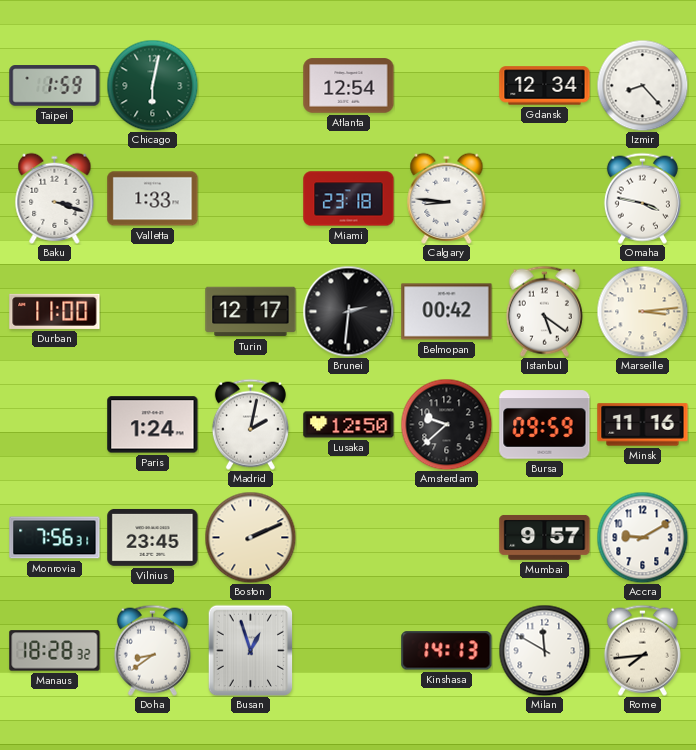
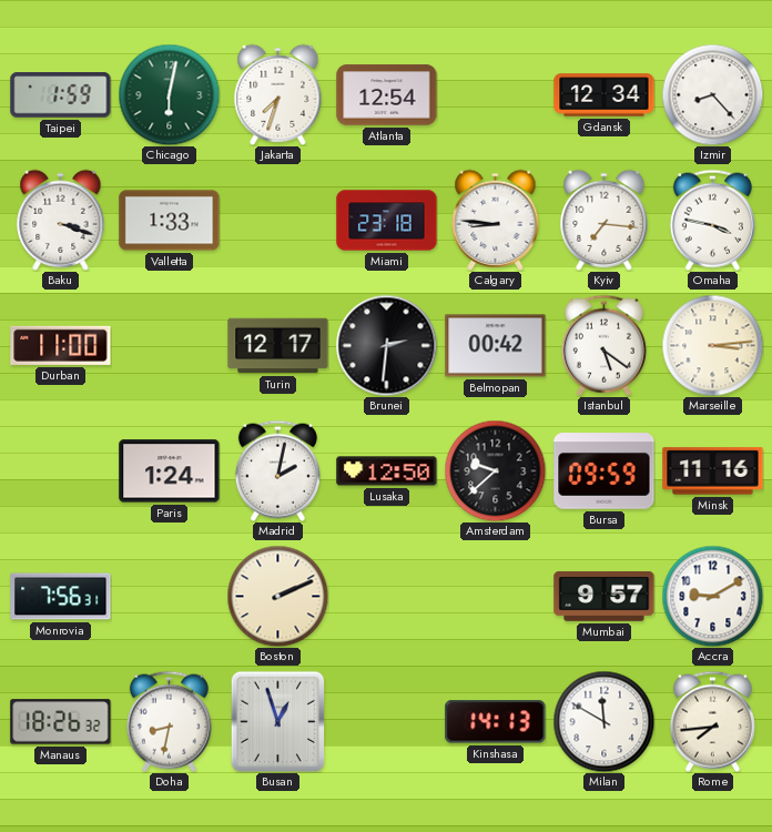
Jakarta: none -> 7:33 (278, 94)
Kyiv: none -> 7:16 (605, 220)
Vilnius: 23:45 -> none (153, 537)
Manaus: 18:28 -> 18:26 (61, 722)
Doha: 8:39 -> 8:32 (169, 721)
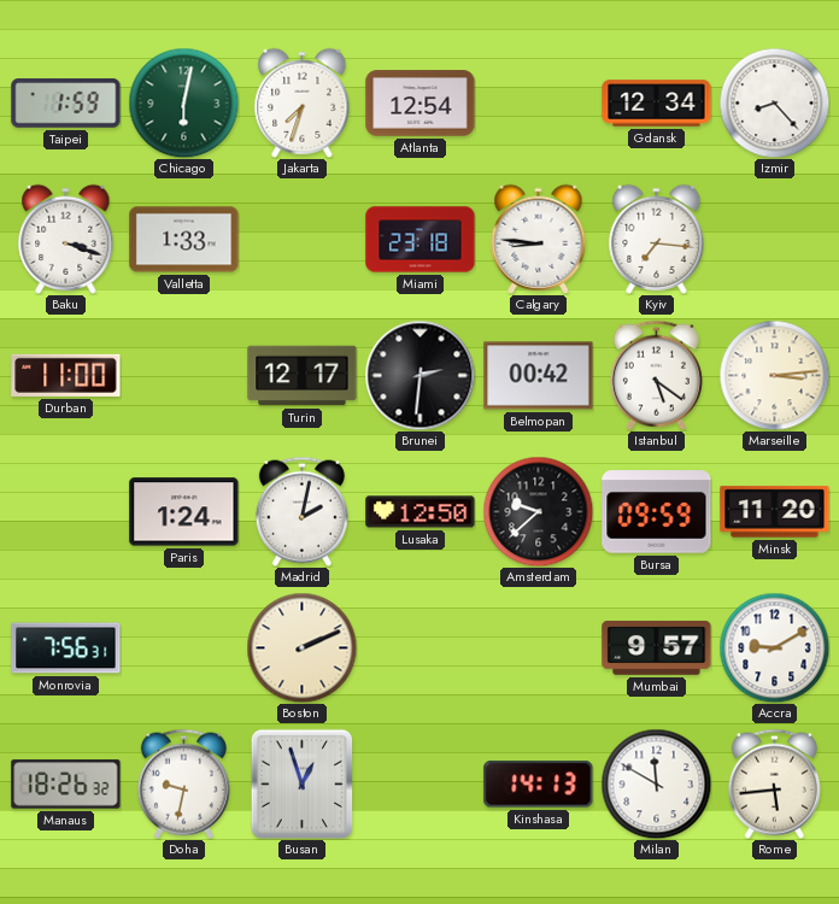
Omaha: 3:47 -> none (712, 220)
Minsk: 11:16 -> 11:20 (775, 512)
Doha: 8:32 -> 9:32 (183, 783)
Rome: 7:44 -> 5:44 (774, 783)
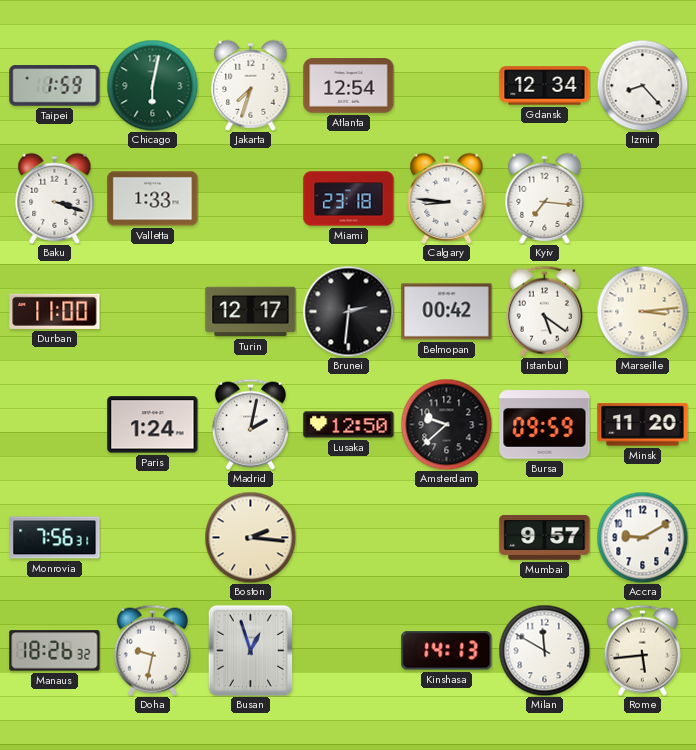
Boston: 2:11 -> 2:16 (250, 537)
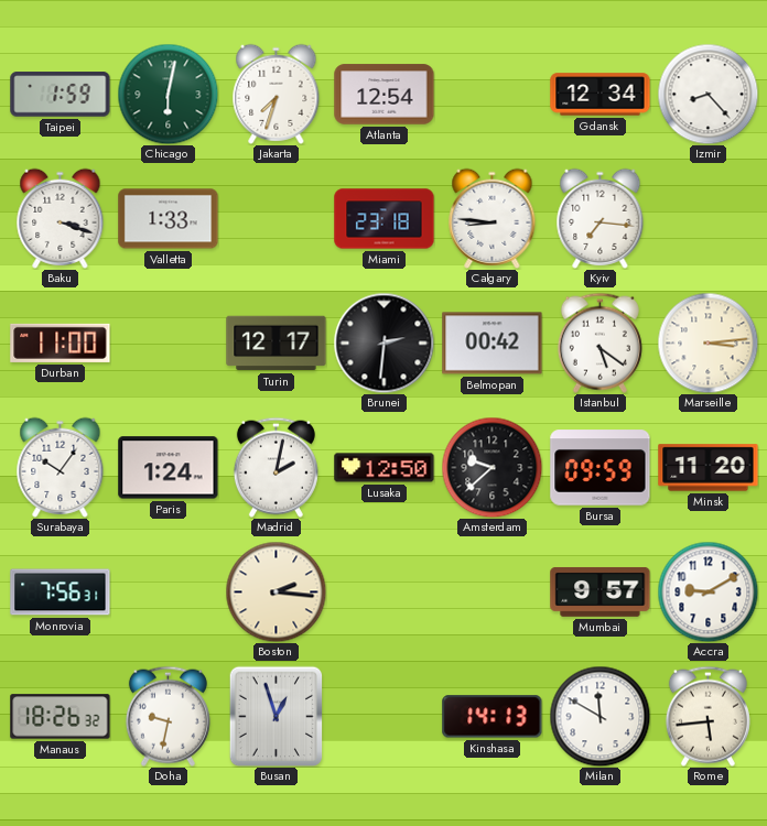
Surabaya: none -> 10:06 (61, 467)
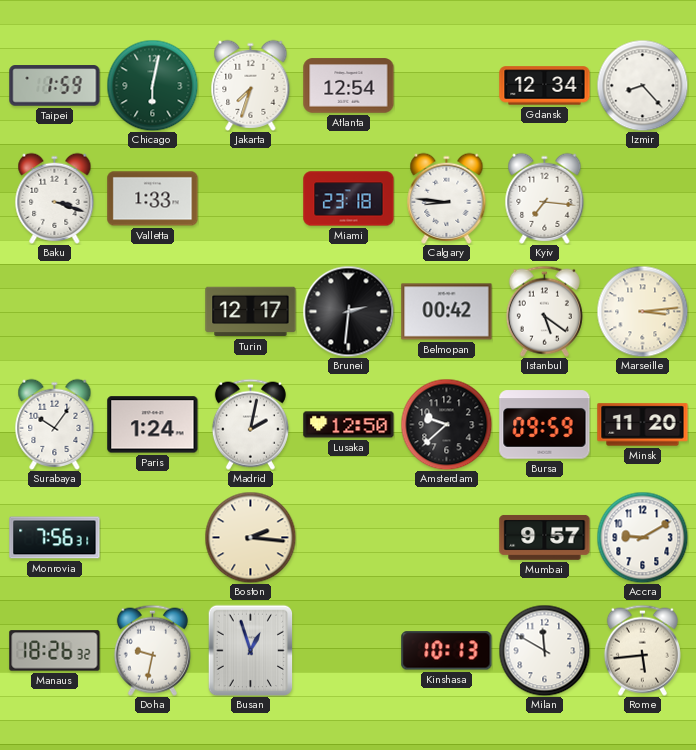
Durban: 11:00 -> none (61, 343)
Kinshasa: 14:13 -> 10:13 (447, 651)
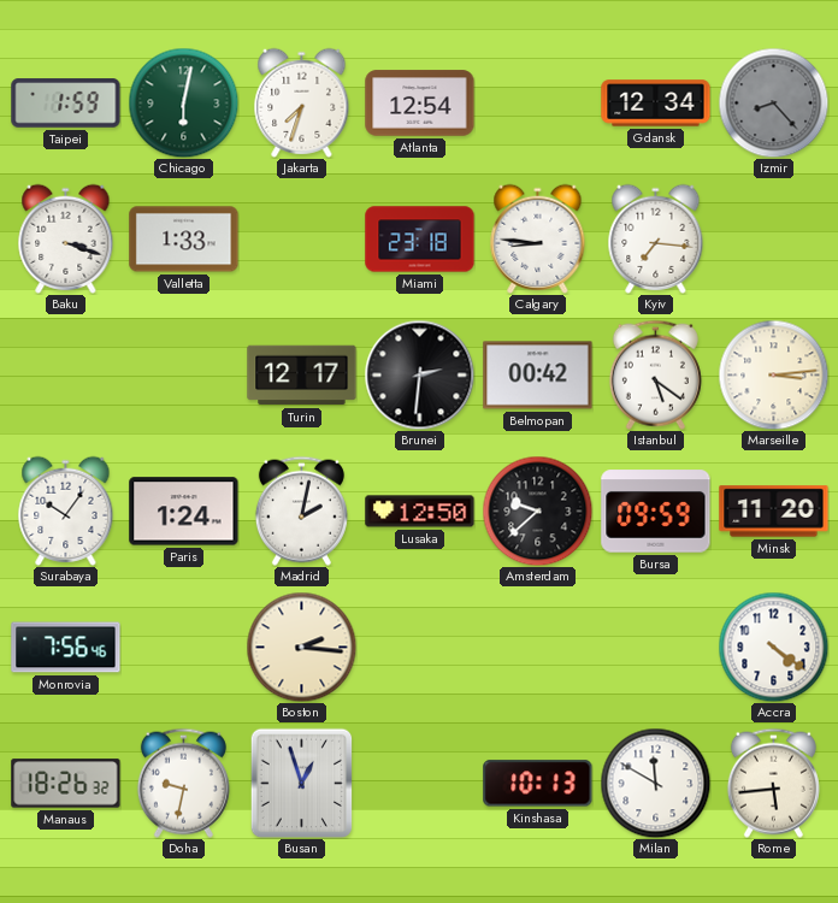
Izmir dial: white -> grey (773, 102)
Monrovia: 7:56:31 -> 7:56:46 (66, 648)
Mumbai: 9:57 -> none (545, 537)
Accra: 9:10 -> 4:21 (773, 647)
